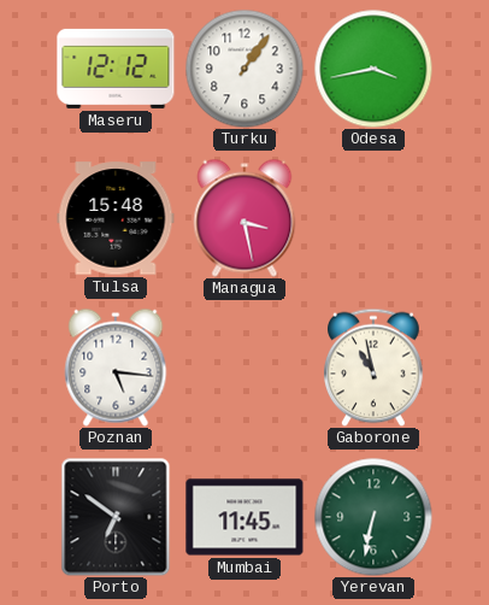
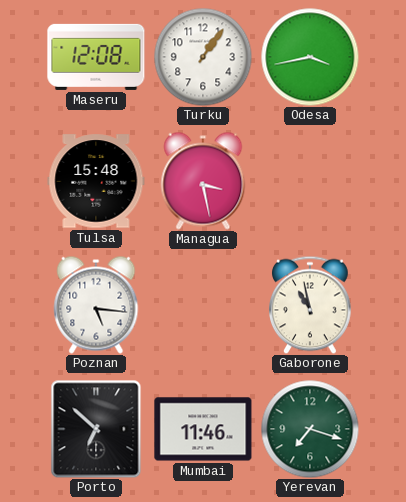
Maseru: 12:12 -> 12:08 (96, 57)
Porto: 6:51 -> 6:52 (96, 429)
Mumbai: 11:45 -> 11:46 (203, 429)
Yerevan: 6:32 -> 7:18 (310, 429)
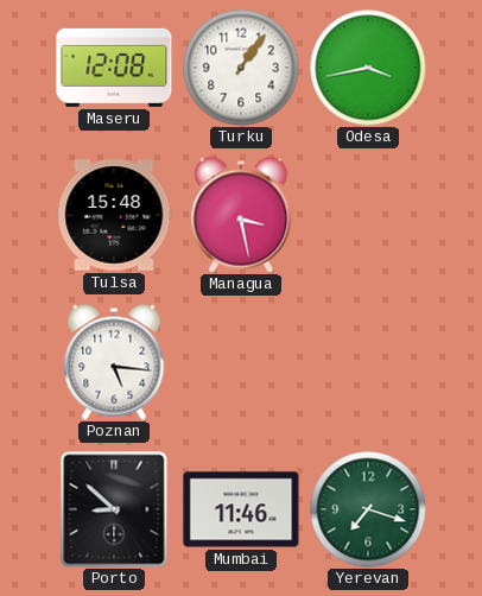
Gaborone: 10:58 -> none (311, 305)
Porto: 6:52 -> 8:52 (114, 509)
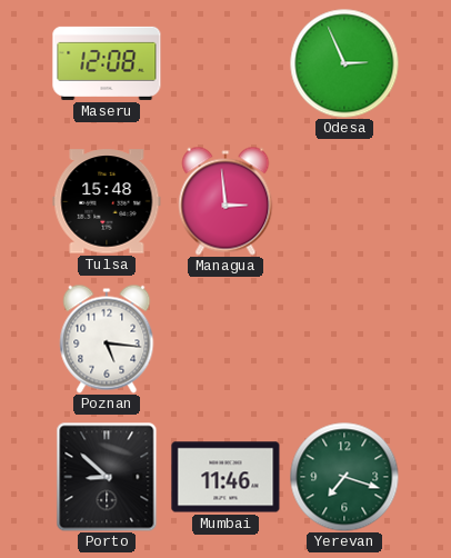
Turku: 1:06 -> none (241, 68)
Odesa: 3:43 -> 2:56 (344, 63)
Managua: 3:28 -> 2:59 (225, 201)
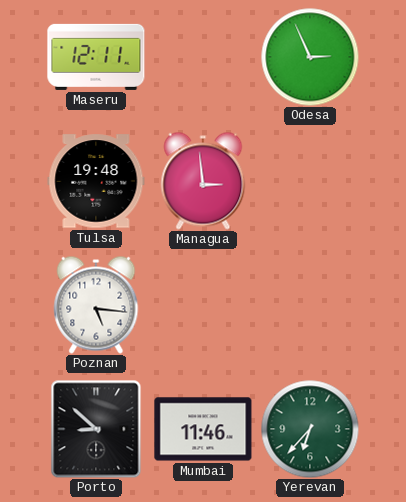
Maseru: 12:08 -> 12:11 (96, 57)
Tulsa: 15:48 -> 19:48 (96, 181)
Yerevan: 7:18 -> 6:37 (310, 429)
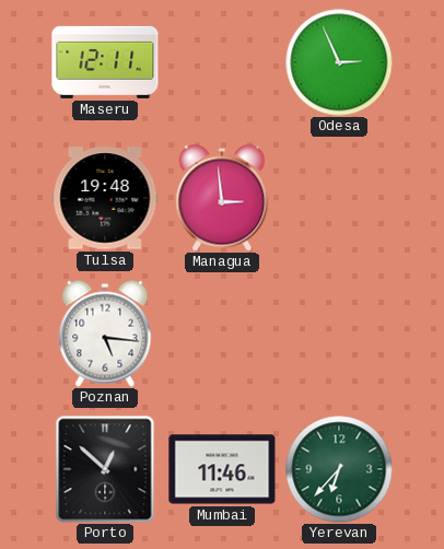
Porto: 8:52 -> 12:52 (105, 469)
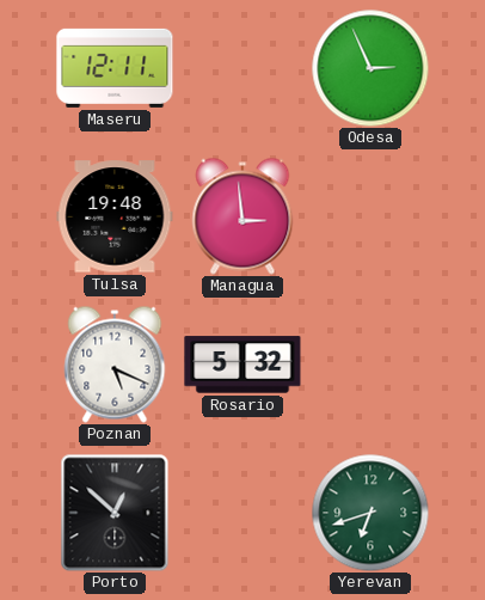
Poznan: 5:16 -> 5:19 (115, 365)
Rosario: none -> 5:32 (242, 365)
Mumbai: 11:46 -> none (222, 469)
Yerevan: 6:37 -> 6:42 (370, 513)
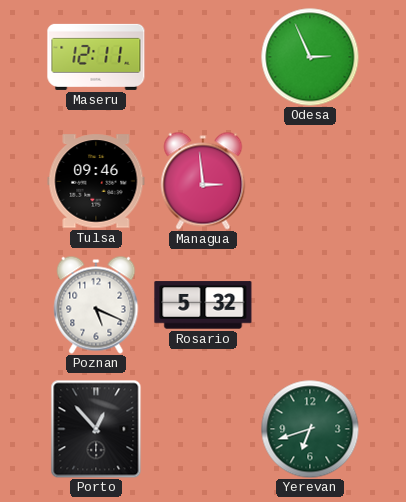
Tulsa: 19:48 -> 09:46 (96, 181)
Porto: 12:52 -> 12:53 (96, 429)
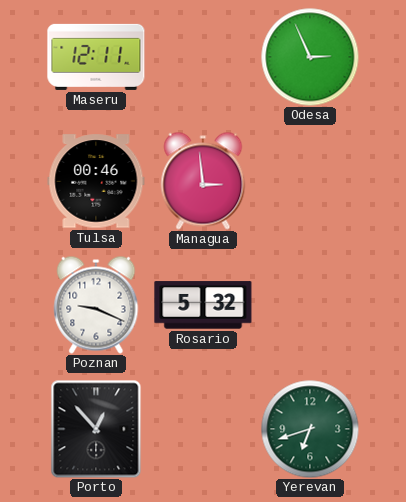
Tulsa: 09:46 -> 00:46 (96, 181)
Poznan: 5:19 -> 9:19 (96, 305)
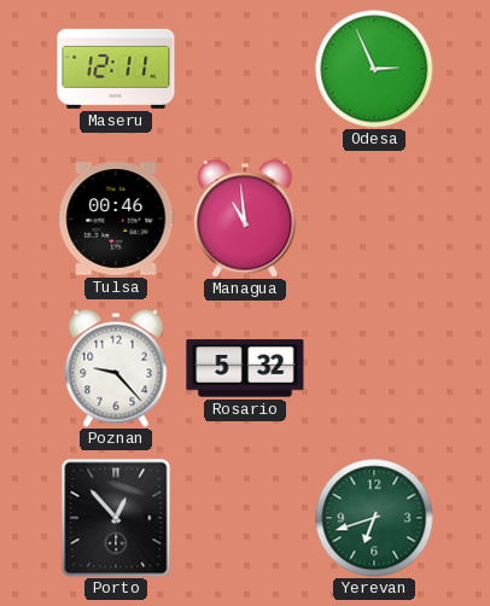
Managua: 2:59 -> 10:59 (245, 218)
Poznan: 9:19 -> 9:23 (116, 368)
